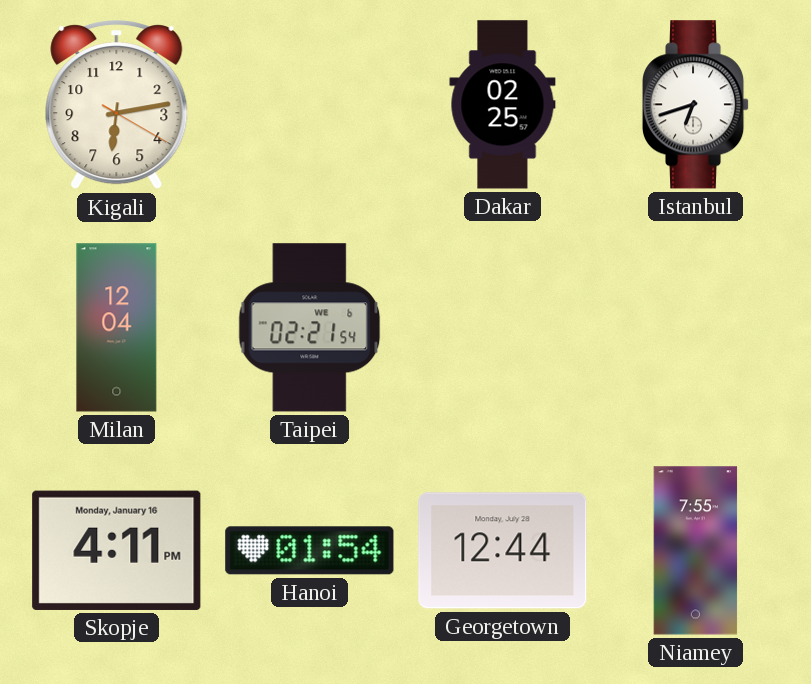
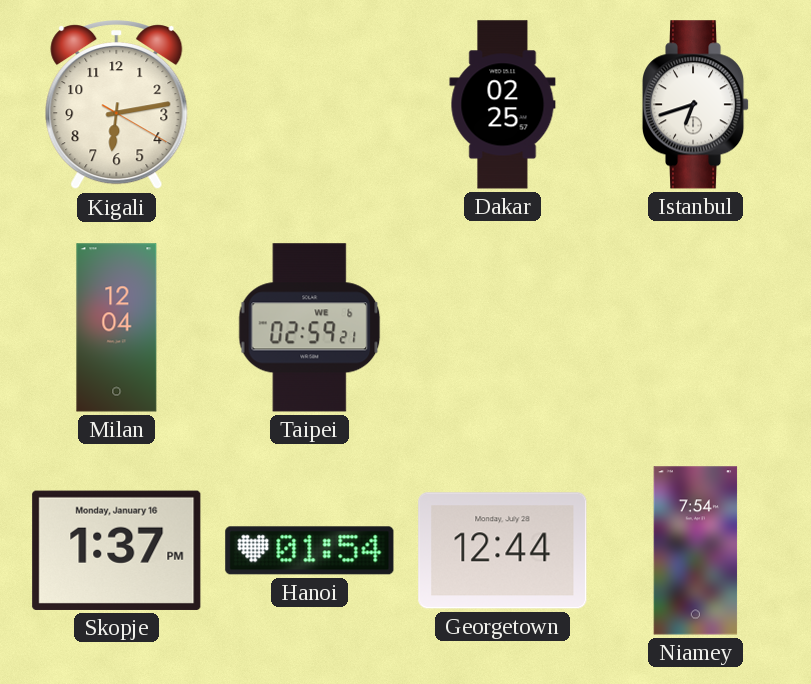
Taipei: 02:21 -> 02:59 (310, 328)
Skopje: 4:11 -> 1:37 (117, 550)
Niamey: 7:55 -> 7:54 (696, 551)
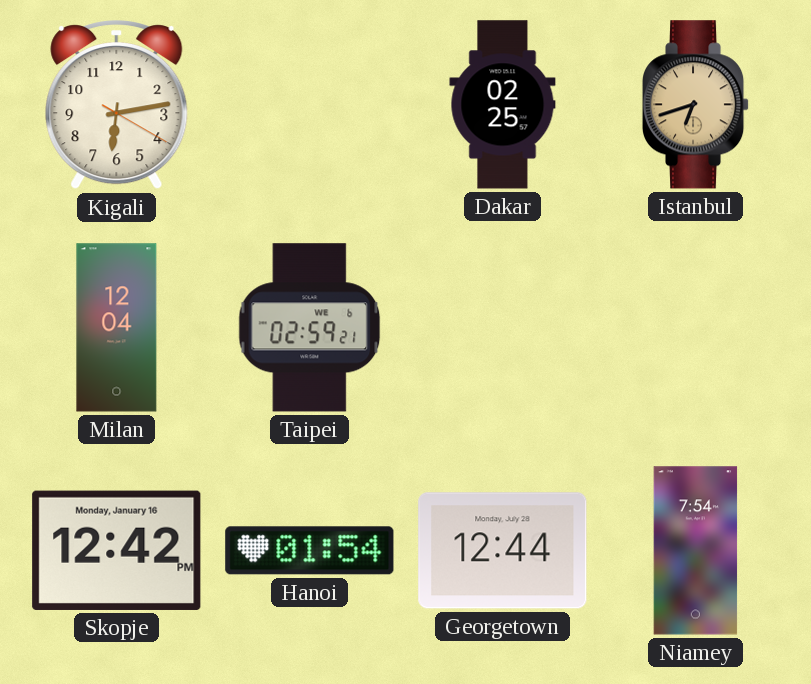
Istanbul dial: white -> champagne (696, 105)
Skopje: 1:37 -> 12:42 (117, 550)
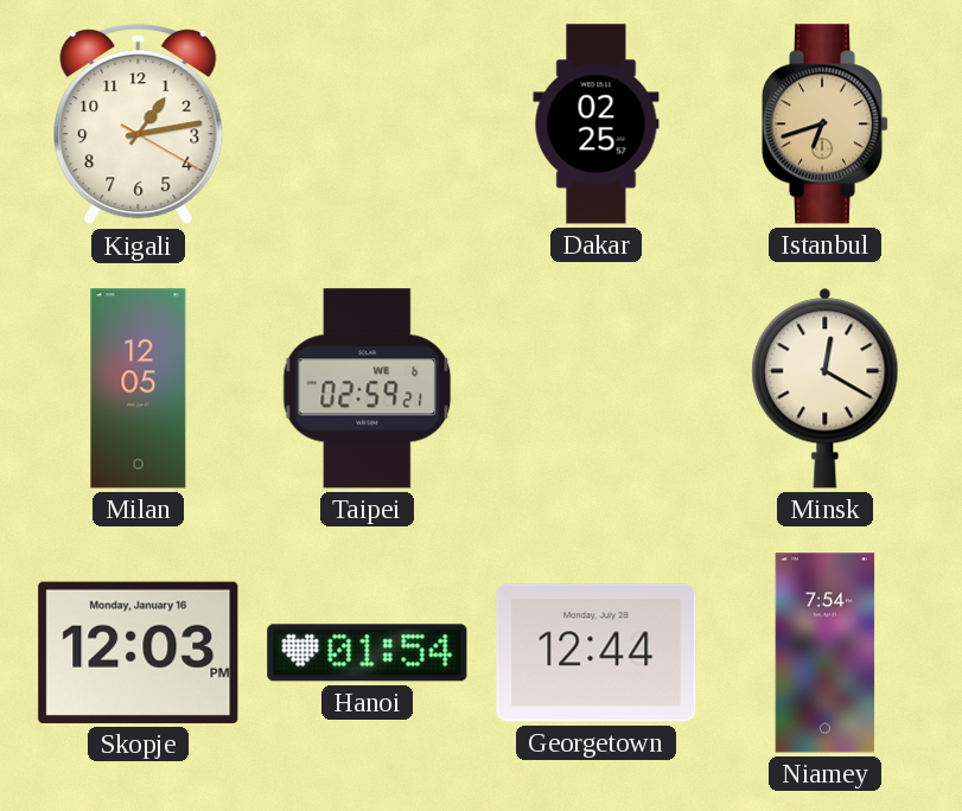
Kigali: 6:13 -> 1:13 (139, 126)
Milan: 12:04 -> 12:05 (139, 389)
Minsk: none -> 12:20 (826, 388)
Skopje: 12:42 -> 12:03 (139, 652)
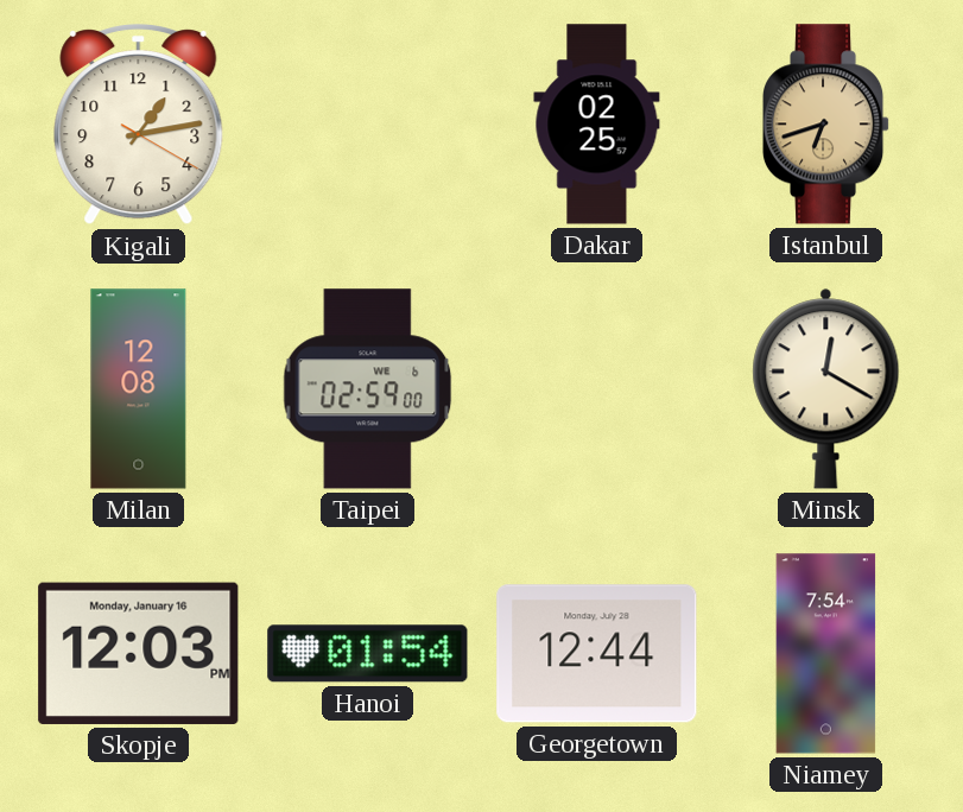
Milan: 12:05 -> 12:08 (139, 389)
Taipei: 02:59:21 -> 02:59:00 (368, 389)
